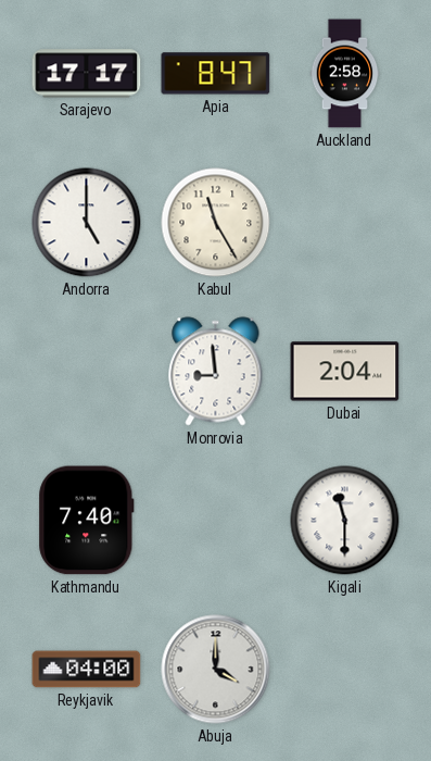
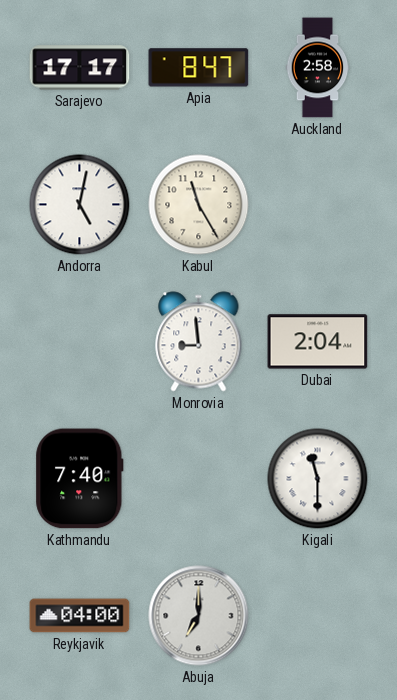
Andorra: 5:00 -> 5:02 (80, 205)
Abuja: 4:00 -> 7:00 (199, 616)
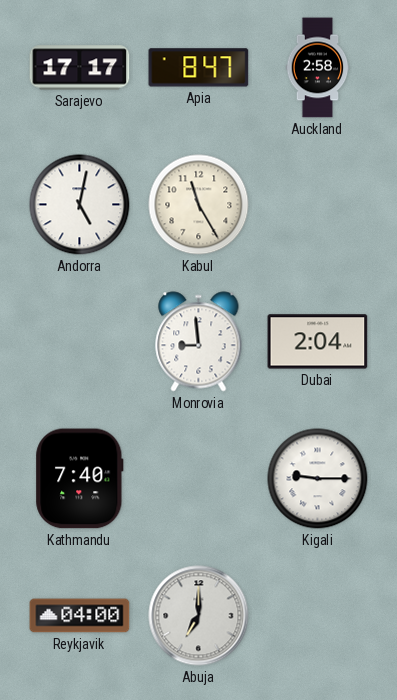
Kigali: 11:30 -> 9:15 (318, 479)
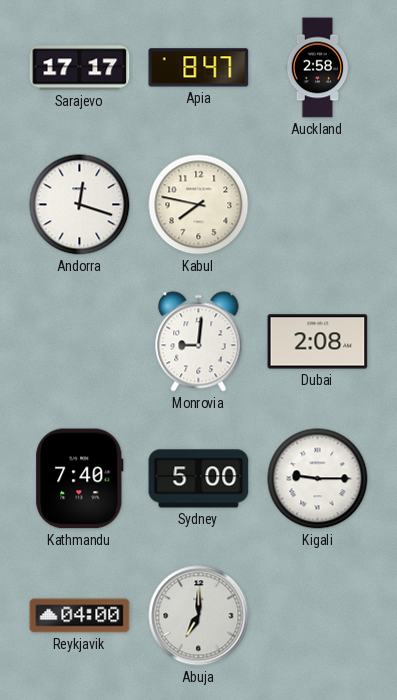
Andorra: 5:02 -> 12:18 (80, 205)
Kabul: 11:25 -> 7:47 (199, 205)
Monrovia: 8:59 -> 9:01 (199, 342)
Dubai: 2:04 -> 2:08 (318, 342)
Sydney: none -> 5:00 (199, 479)
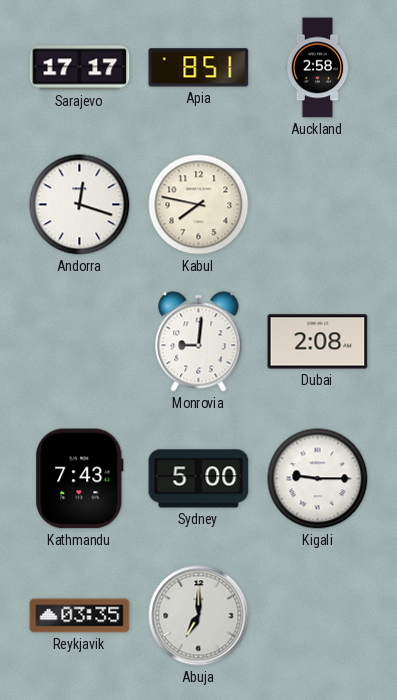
Apia: 8:47 -> 8:51 (199, 68)
Kathmandu: 7:40 -> 7:43 (80, 479)
Reykjavik: 04:00 -> 03:35 (80, 616)
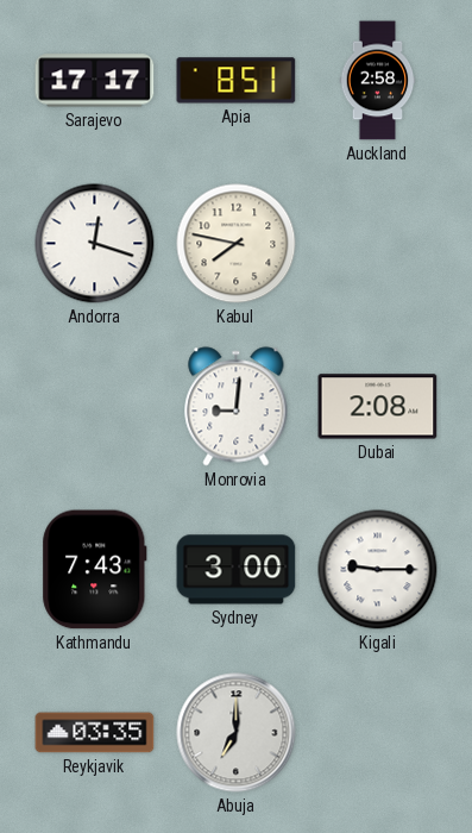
Sydney: 5:00 -> 3:00 (237, 570)
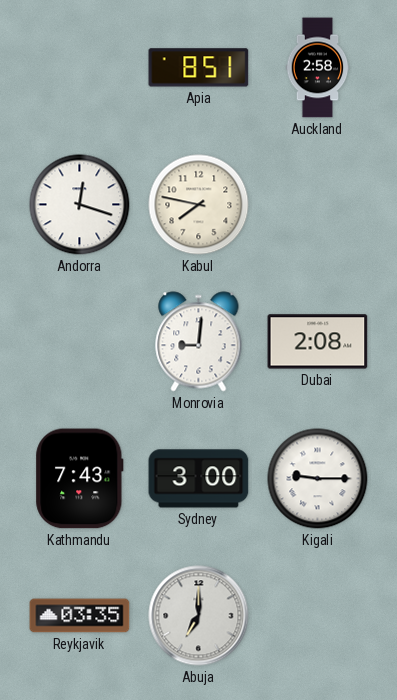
Sarajevo: 17:17 -> none (95, 81)
